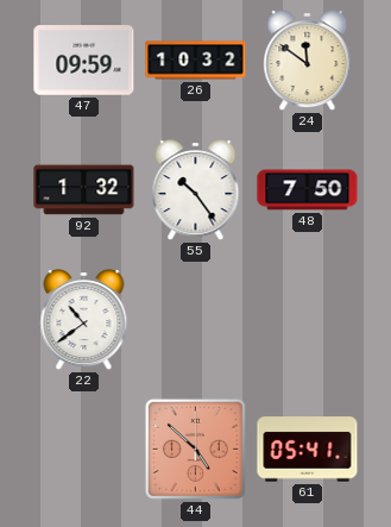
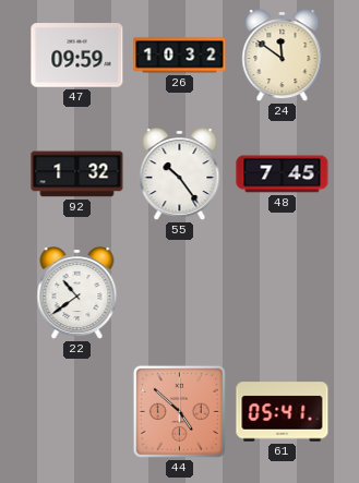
48: 7:50 -> 7:45 (283, 174)
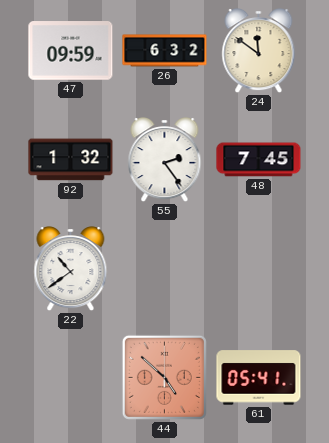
26: 10:32 -> 6:32 (165, 51)
55: 10:24 -> 2:24 (165, 160)
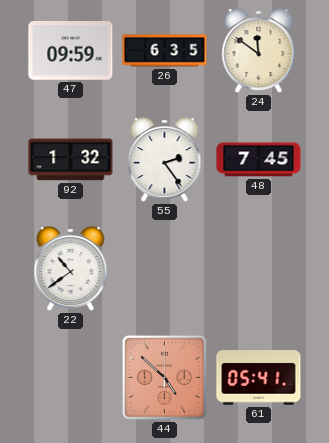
26: 6:32 -> 6:35 (165, 51)
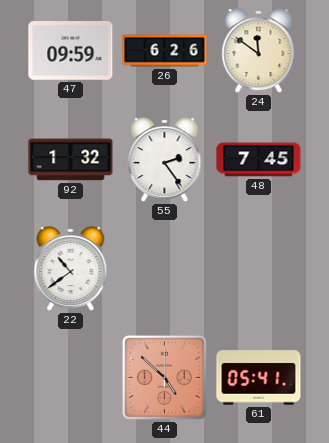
26: 6:35 -> 6:26 (165, 51)
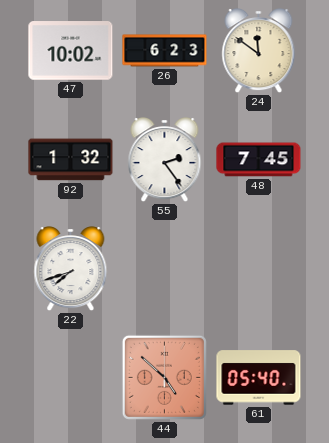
47: 09:59 -> 10:02 (71, 51)
26: 6:26 -> 6:23 (165, 51)
22: 10:39 -> 7:42 (71, 269)
61: 05:41 -> 05:40 (259, 378)
